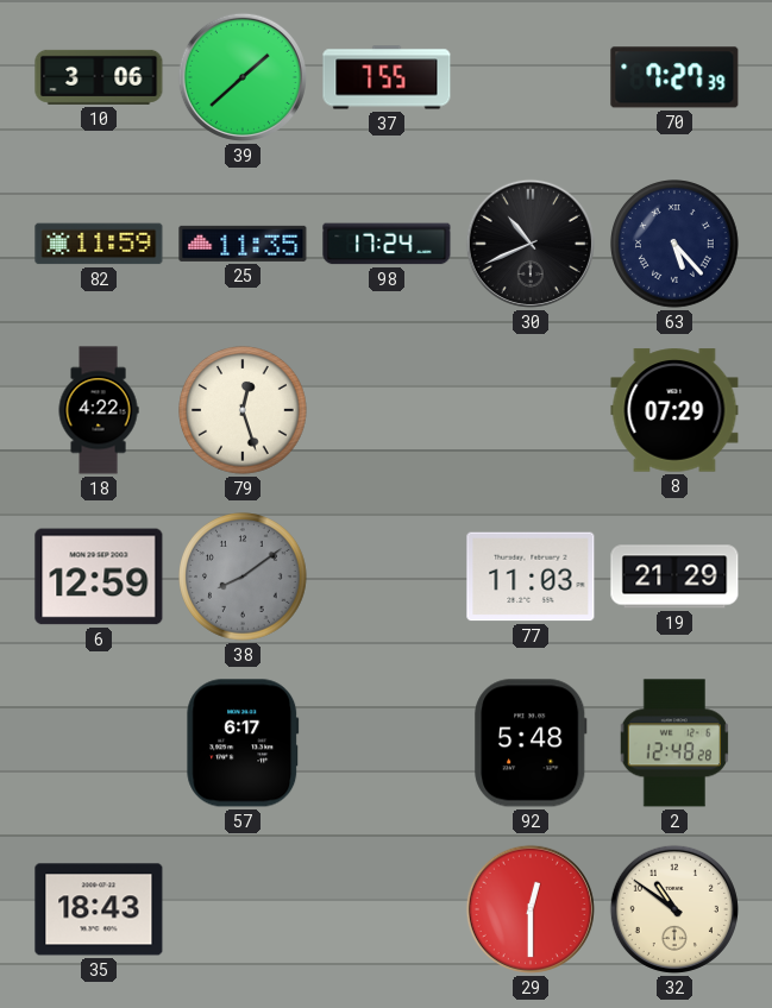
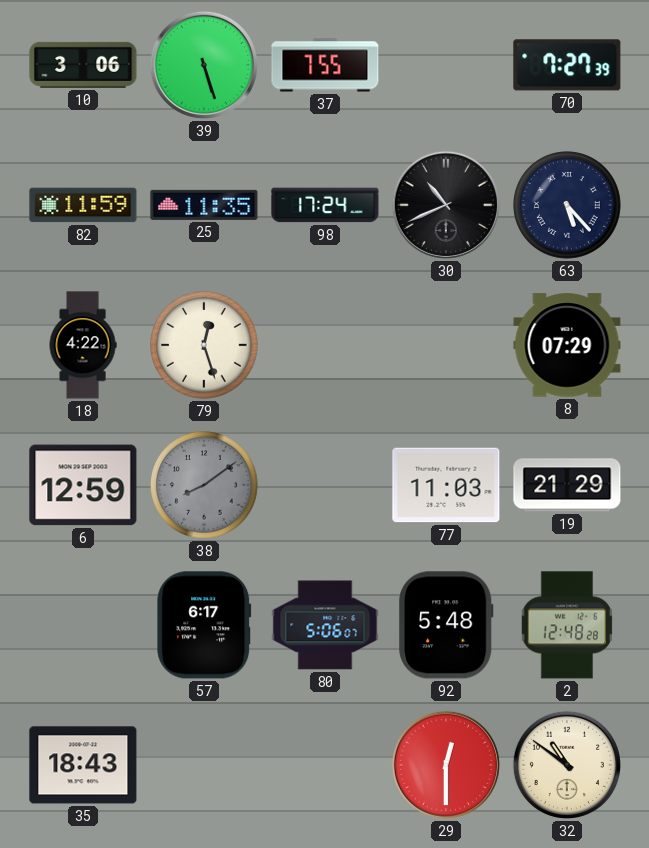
39: 1:38 -> 5:27 (204, 65)
80: none -> 5:06 (325, 625)
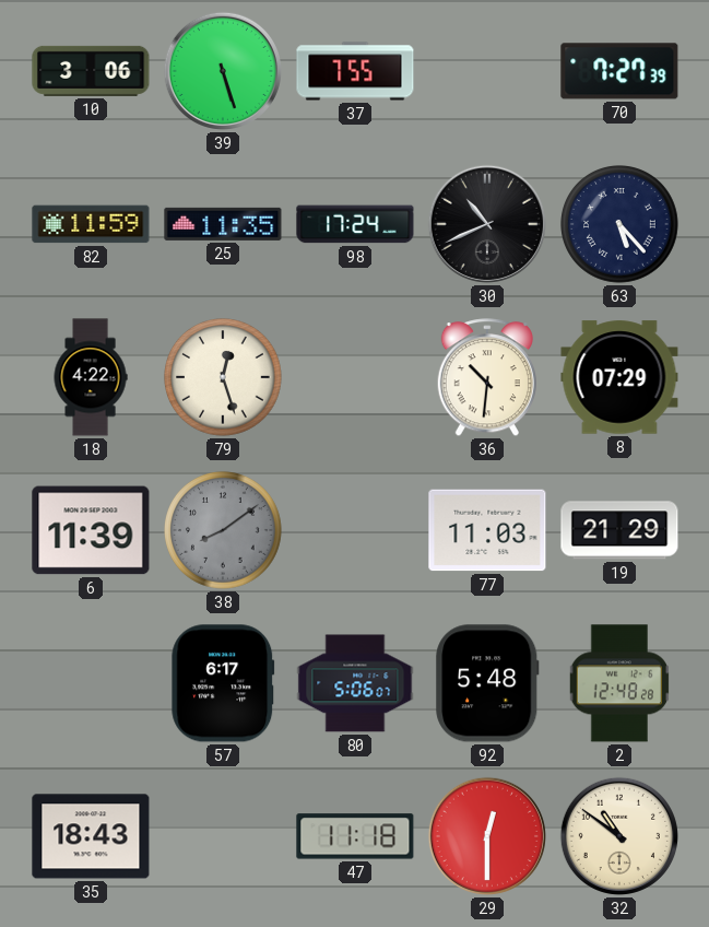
36: none -> 10:31 (486, 378)
6: 12:59 -> 11:39 (91, 530)
47: none -> 11:18 (355, 836)
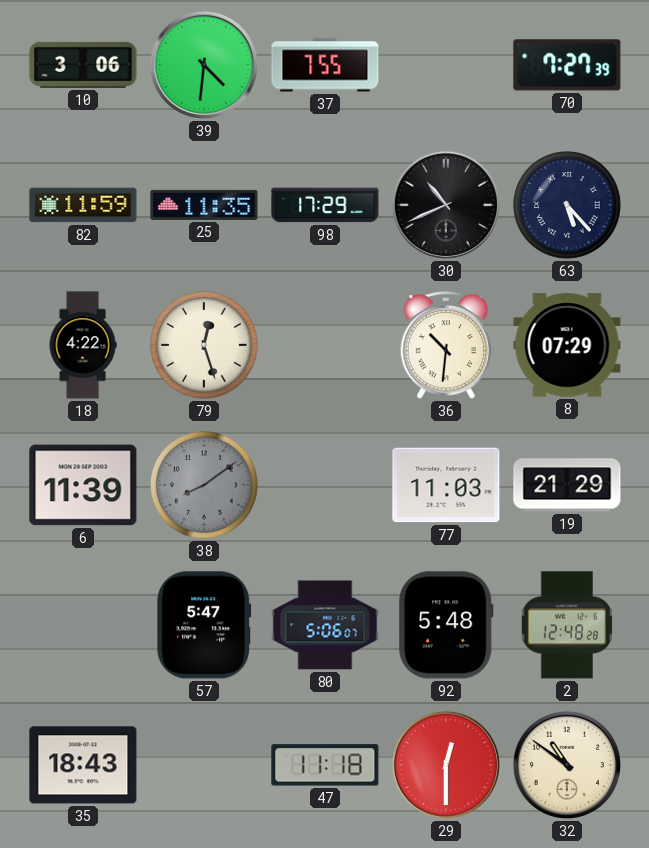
39: 5:27 -> 4:31 (204, 65)
98: 17:24 -> 17:29 (325, 205)
57: 6:17 -> 5:47 (204, 625)
